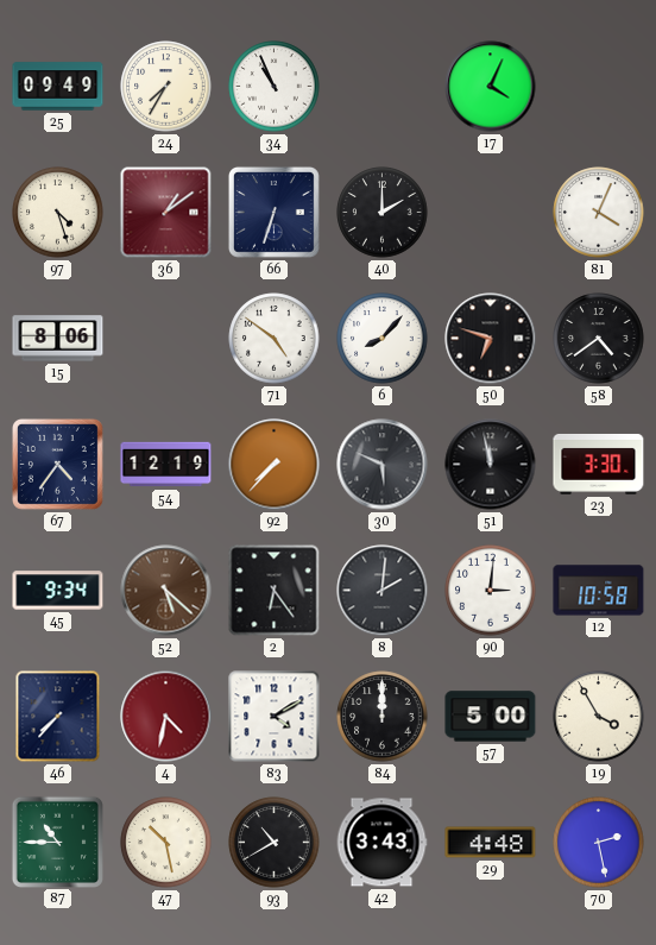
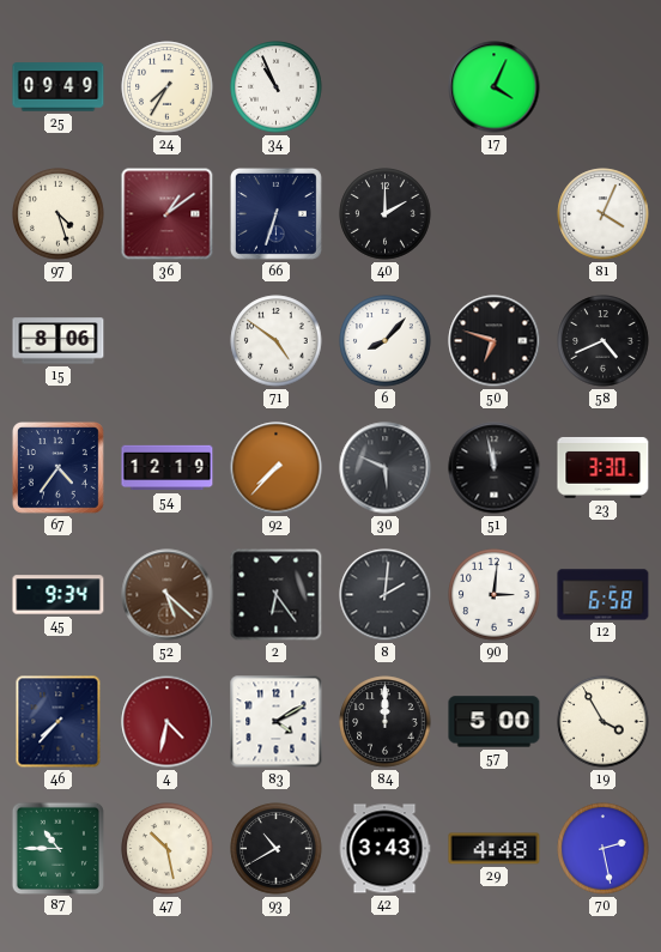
58: 4:39 -> 4:41 (604, 341)
12: 10:58 -> 6:58 (604, 595)
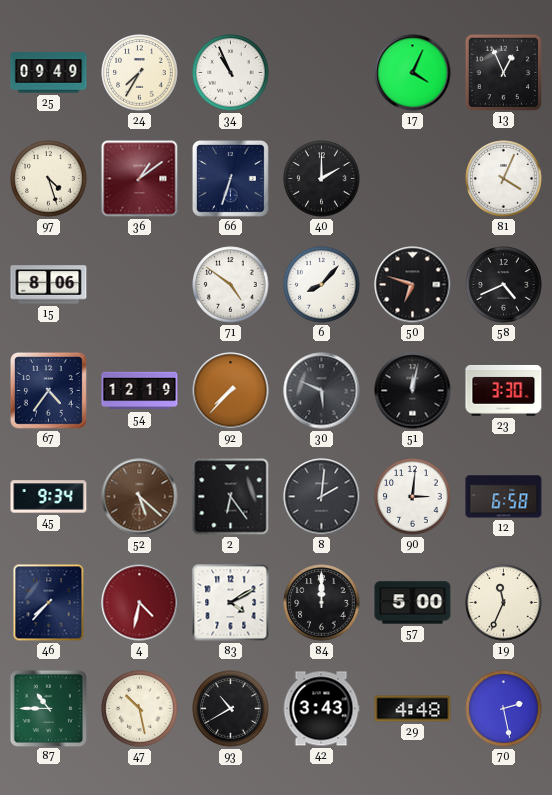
13: none -> 12:56 (503, 72)
51: 11:58 -> 12:02 (413, 391)
19: 3:55 -> 11:34 (504, 603)
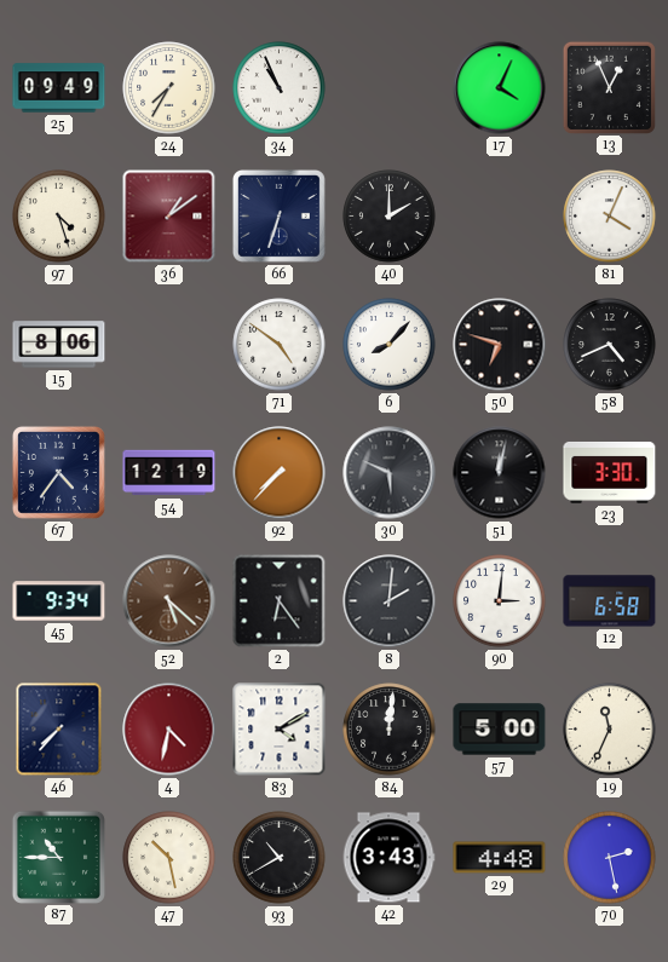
84: 12:00 -> 12:01 (390, 730)
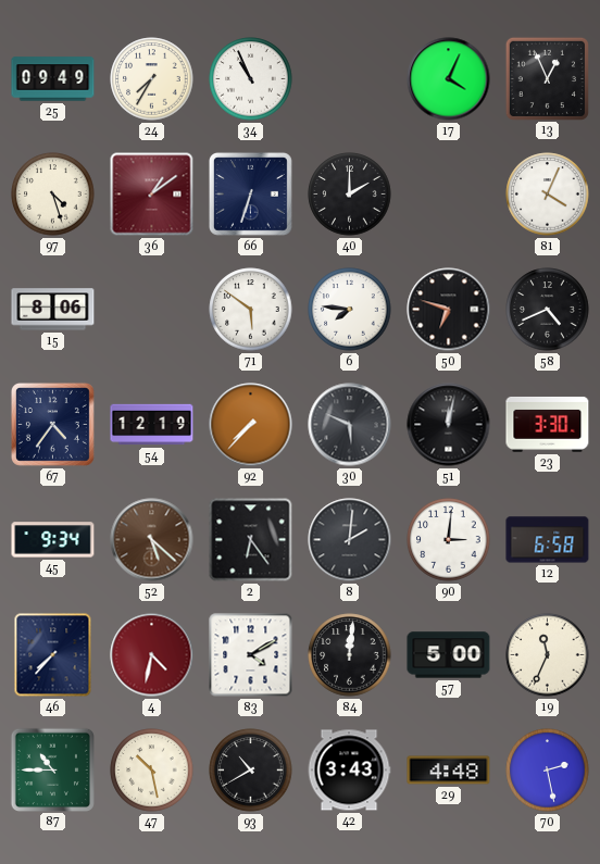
71: 4:51 -> 5:51 (251, 310)
6: 8:07 -> 7:46 (350, 310)
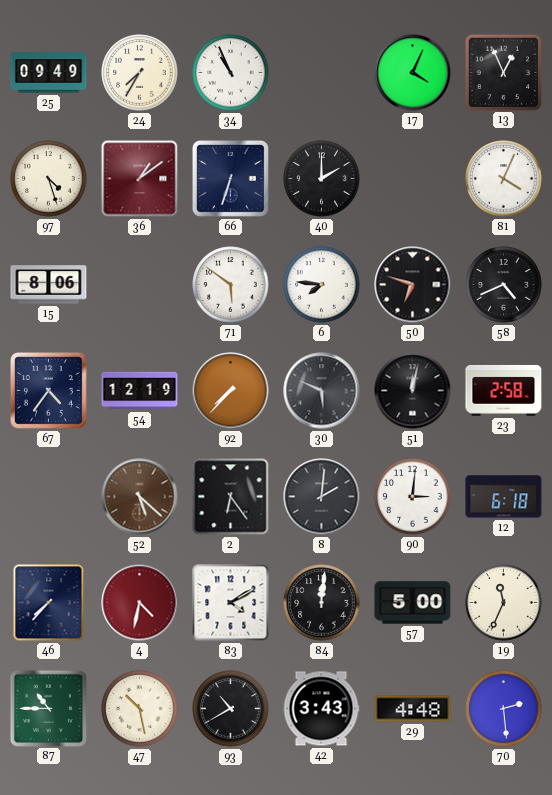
23: 3:30 -> 2:58 (504, 390)
45: 9:34 -> none (53, 540)
12: 6:58 -> 6:18 (504, 497)
70: 2:28 -> 2:29 (504, 709)
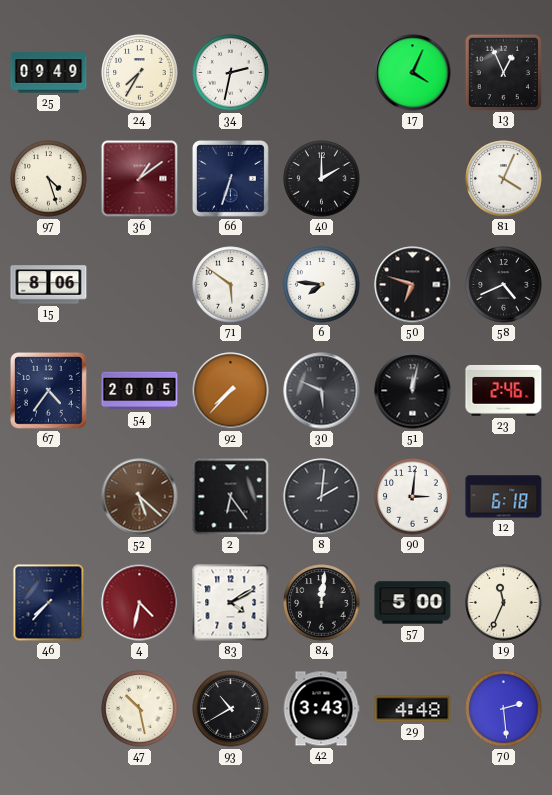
34: 10:56 -> 2:32 (231, 73)
54: 12:19 -> 20:05 (140, 391)
23: 2:58 -> 2:46 (504, 390)
87: 10:45 -> none (48, 708)
